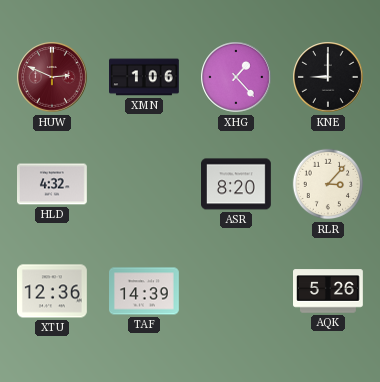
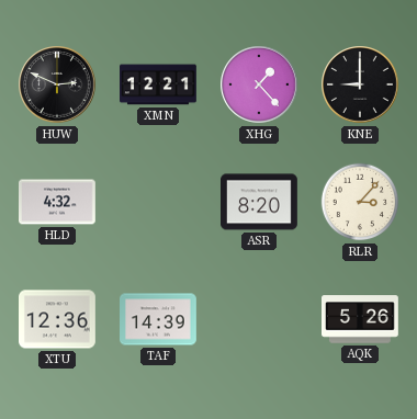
HUW dial: burgundy -> black (57, 84)
XMN: 1:06 -> 12:21 (159, 84)
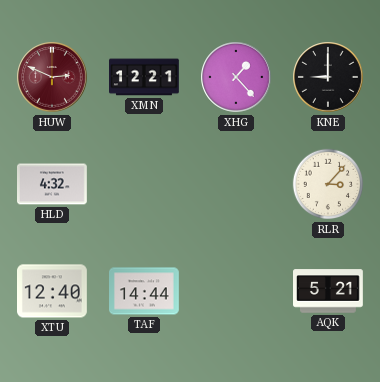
HUW dial: black -> burgundy (52, 77)
ASR: 8:20 -> none (260, 202)
XTU: 12:36 -> 12:40 (53, 291)
TAF: 14:39 -> 14:44 (145, 291)
AQK: 5:26 -> 5:21 (329, 291)
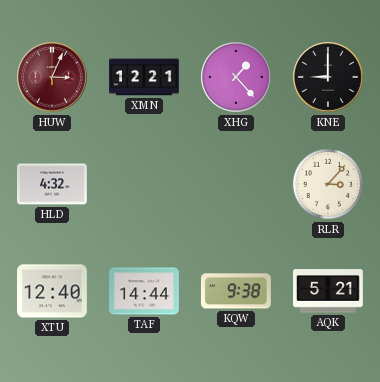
HUW: 2:49 -> 3:04 (52, 77)
KQW: none -> 9:38 (236, 291)
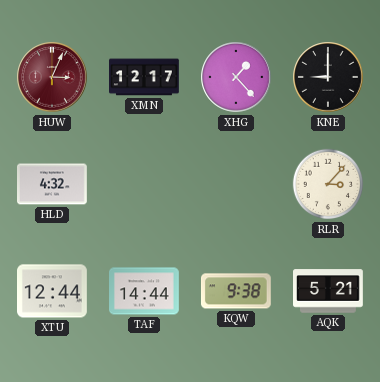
XMN: 12:21 -> 12:17 (145, 77)
XTU: 12:40 -> 12:44 (53, 291)
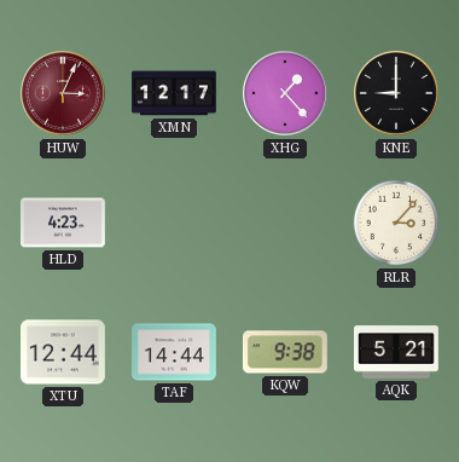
HLD: 4:32 -> 4:23 (64, 223)
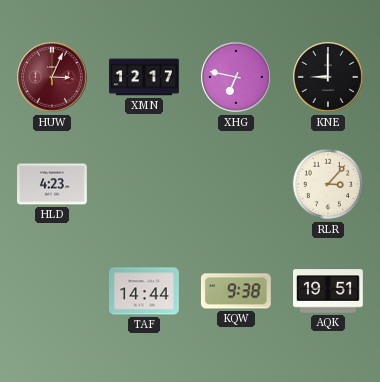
XHG: 1:23 -> 6:47 (236, 77)
XTU: 12:44 -> none (64, 352)
AQK: 5:21 -> 19:51 (329, 291)
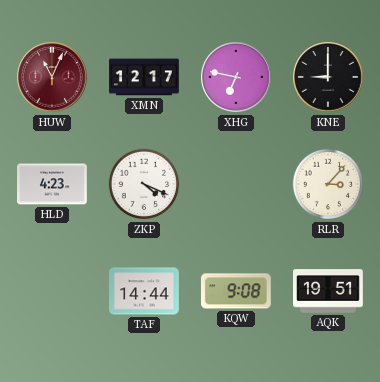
HUW: 3:04 -> 11:04 (52, 77)
ZKP: none -> 4:19 (144, 184)
KQW: 9:38 -> 9:08 (236, 291)
